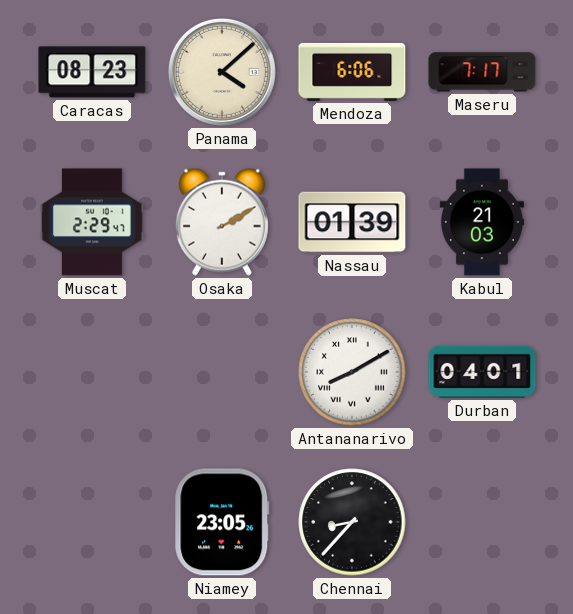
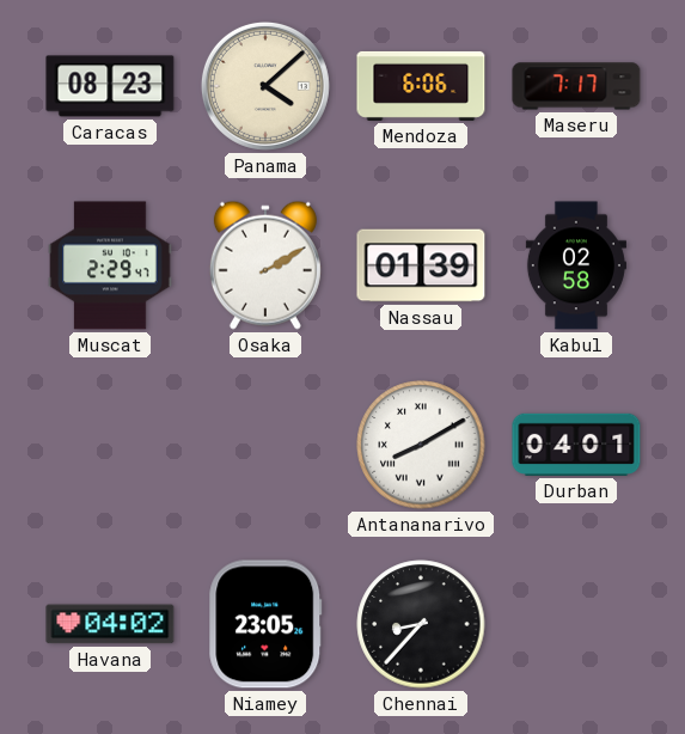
Kabul: 21:03 -> 02:58 (576, 265)
Havana: none -> 04:02 (110, 624)
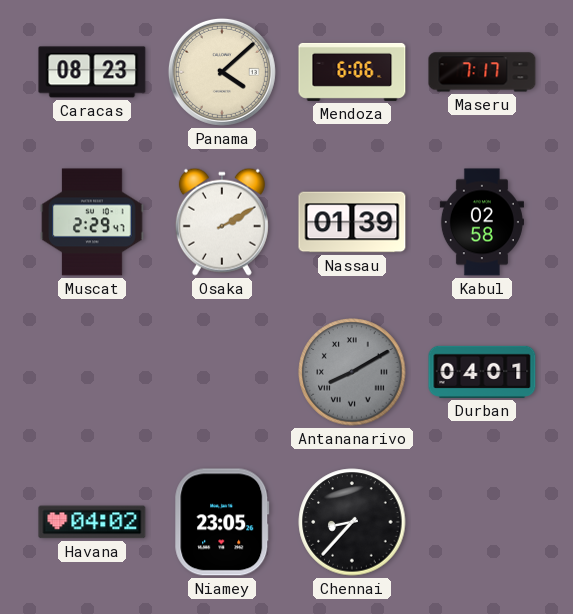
Antananarivo dial: white -> grey (352, 372)
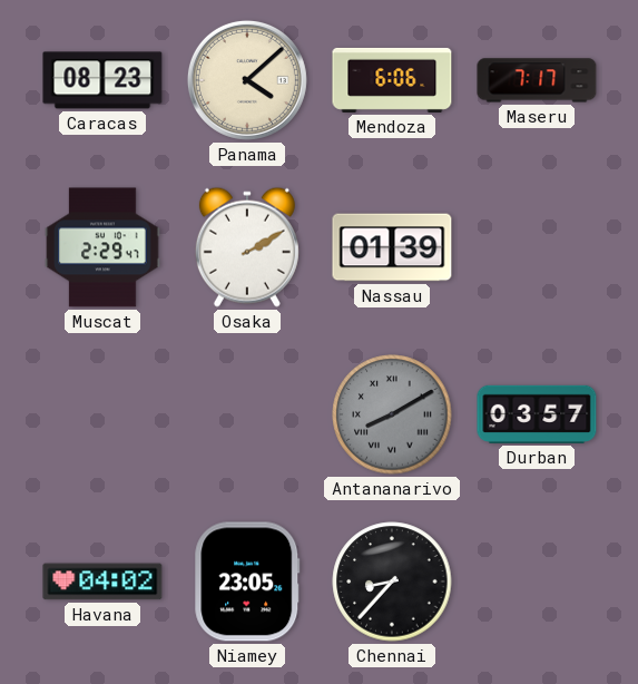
Kabul: 02:58 -> none (482, 222)
Durban: 04:01 -> 03:57 (537, 414)
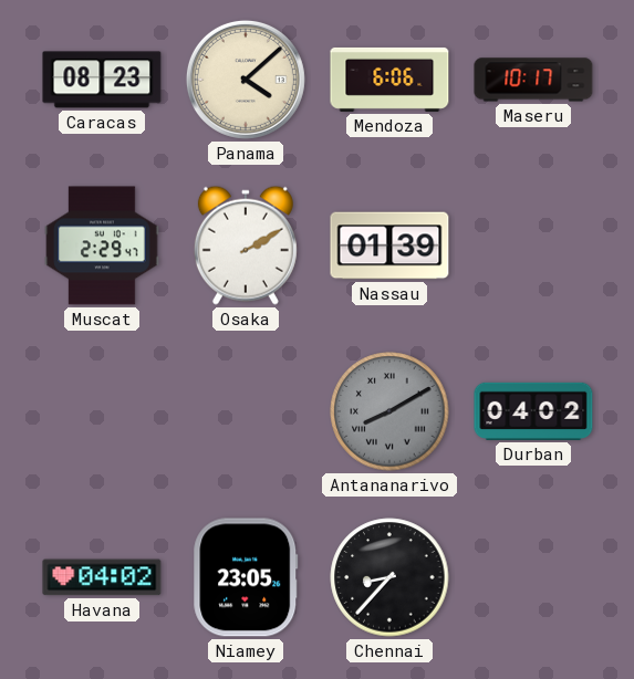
Maseru: 7:17 -> 10:17 (533, 80)
Durban: 03:57 -> 04:02 (533, 411)
